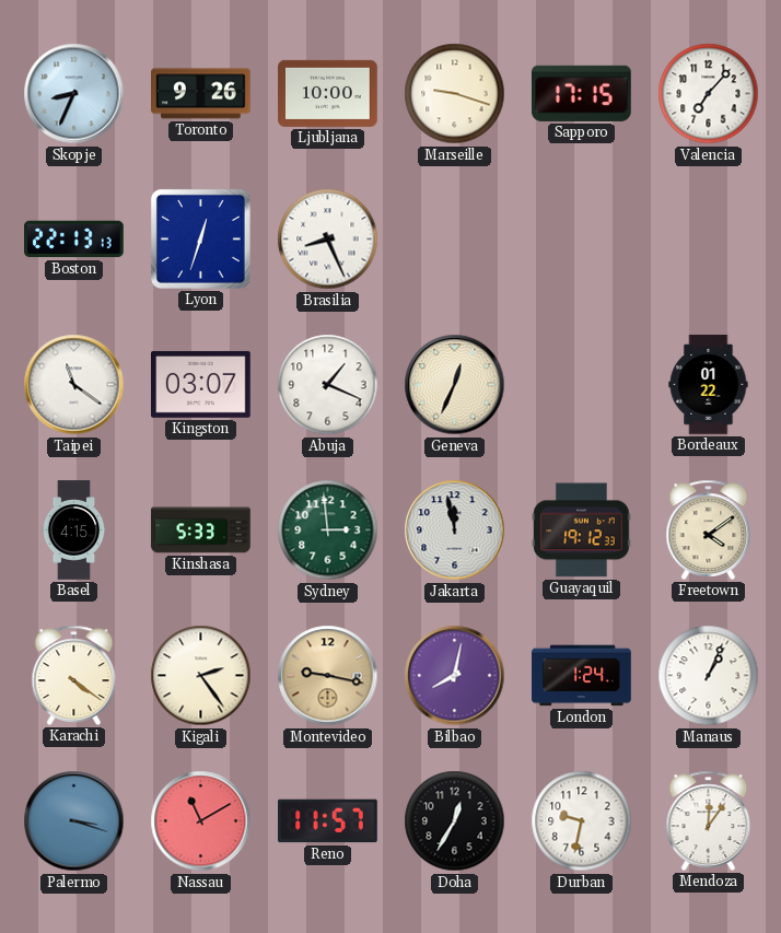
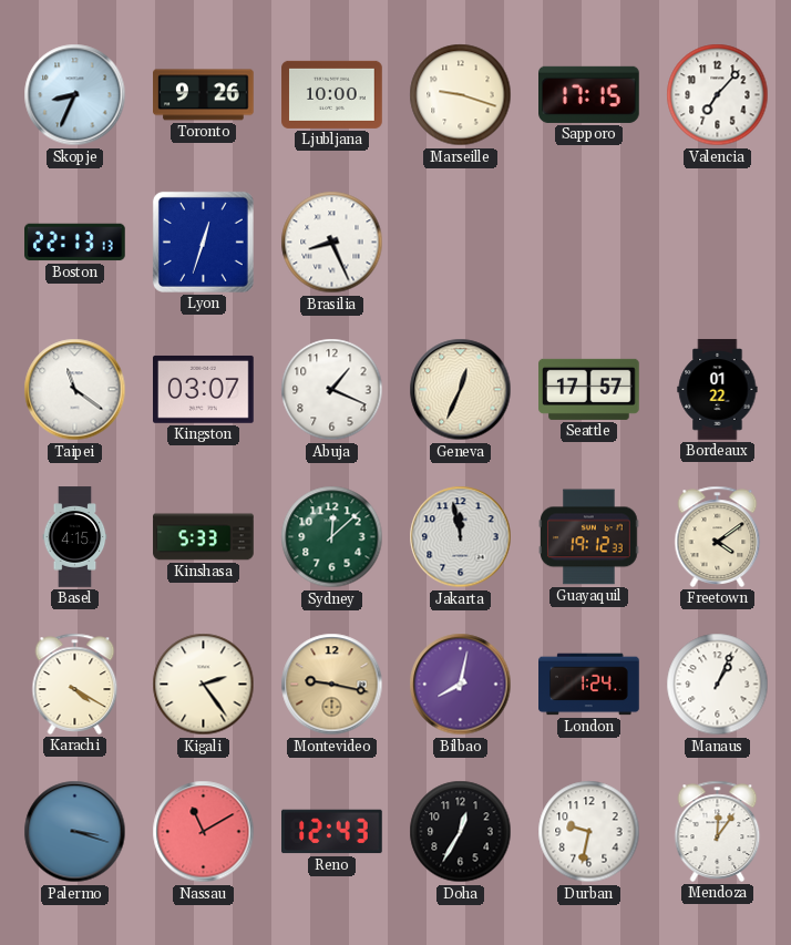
Seattle: none -> 17:57 (589, 389)
Sydney: 2:59 -> 12:08 (332, 537)
Karachi: 4:21 -> 4:20 (75, 684)
Reno: 11:57 -> 12:43 (332, 832)
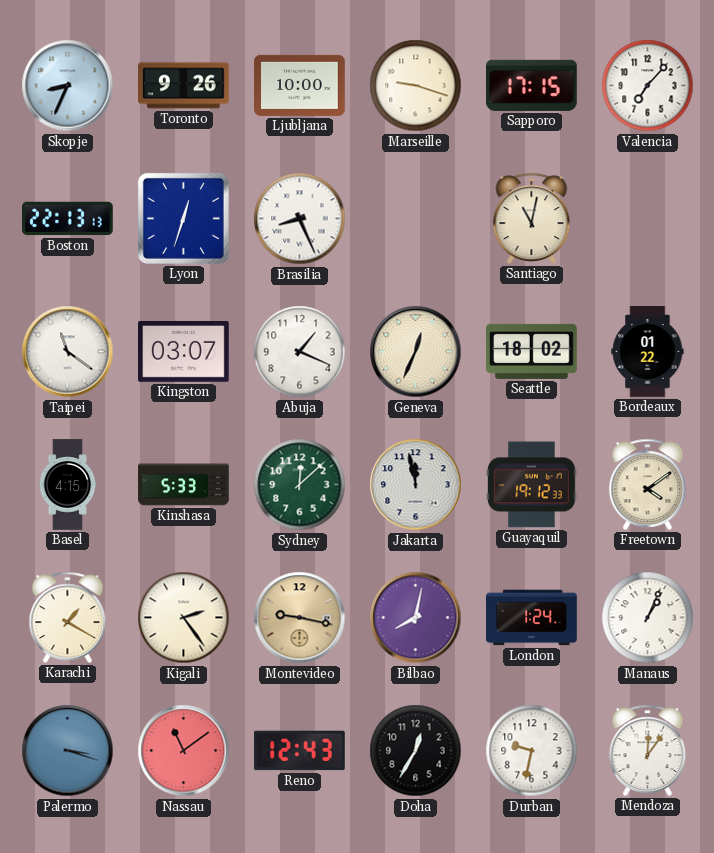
Santiago: none -> 11:02 (532, 218)
Seattle: 17:57 -> 18:02 (532, 351)
Karachi: 4:20 -> 1:20 (68, 617)
Nassau: 11:10 -> 11:09 (184, 751)
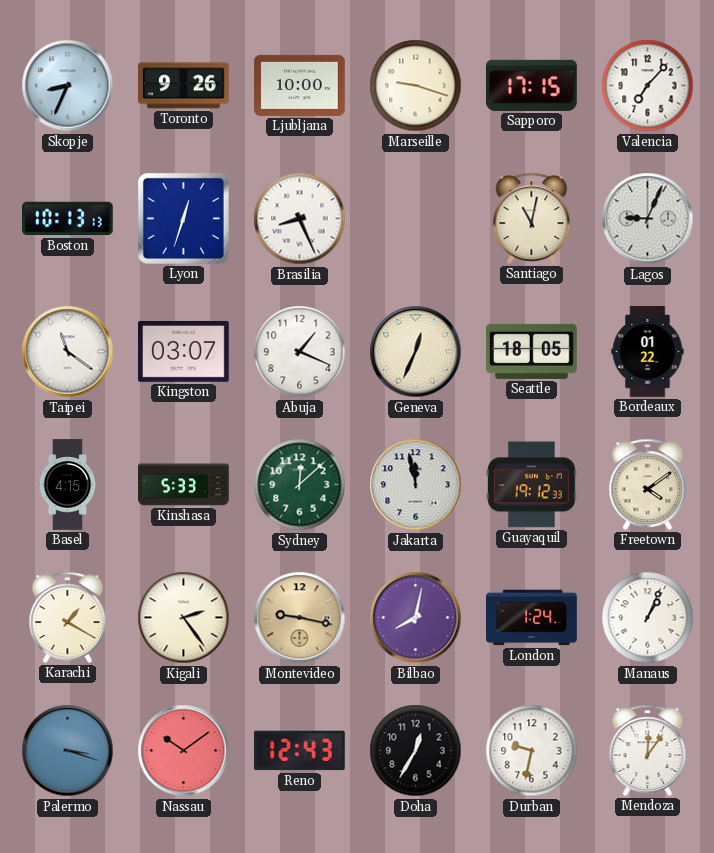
Boston: 22:13 -> 10:13 (68, 219)
Lagos: none -> 9:04 (648, 219)
Seattle: 18:02 -> 18:05 (532, 351)
Nassau: 11:09 -> 10:09 (184, 751)
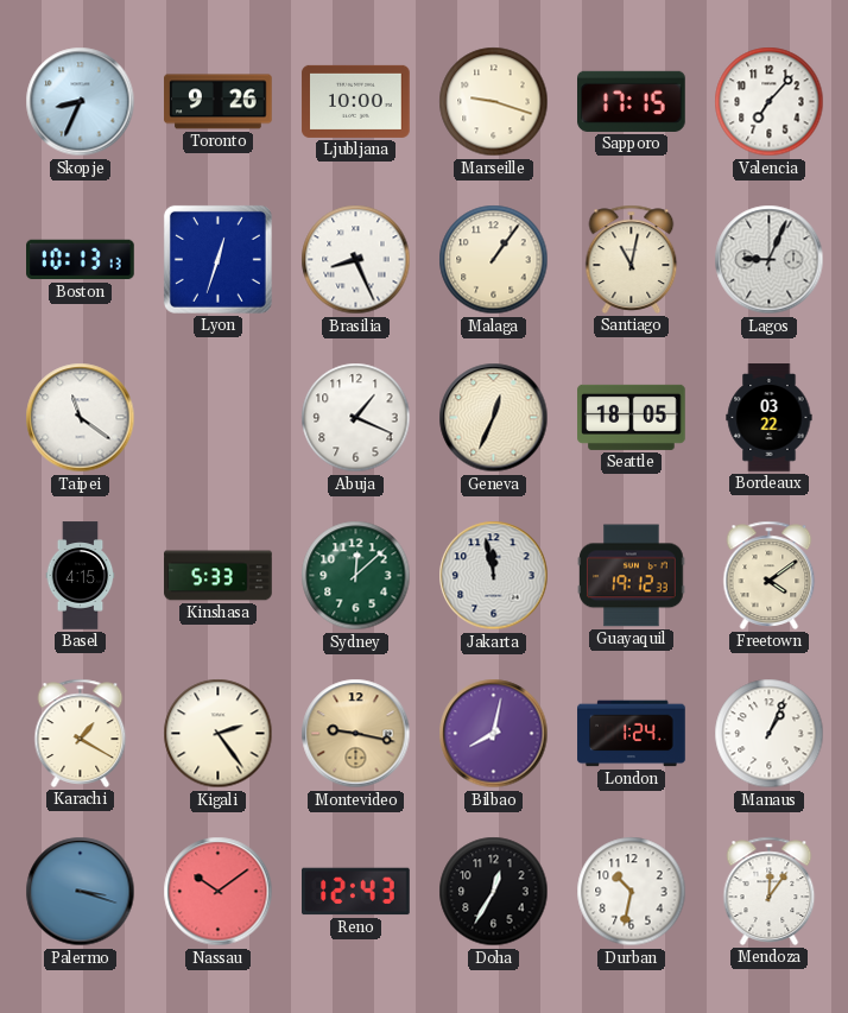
Malaga: none -> 1:06 (494, 260)
Kingston: 03:07 -> none (184, 351)
Bordeaux: 01:22 -> 03:22 (770, 418)
Durban: 9:32 -> 10:32 (632, 892)
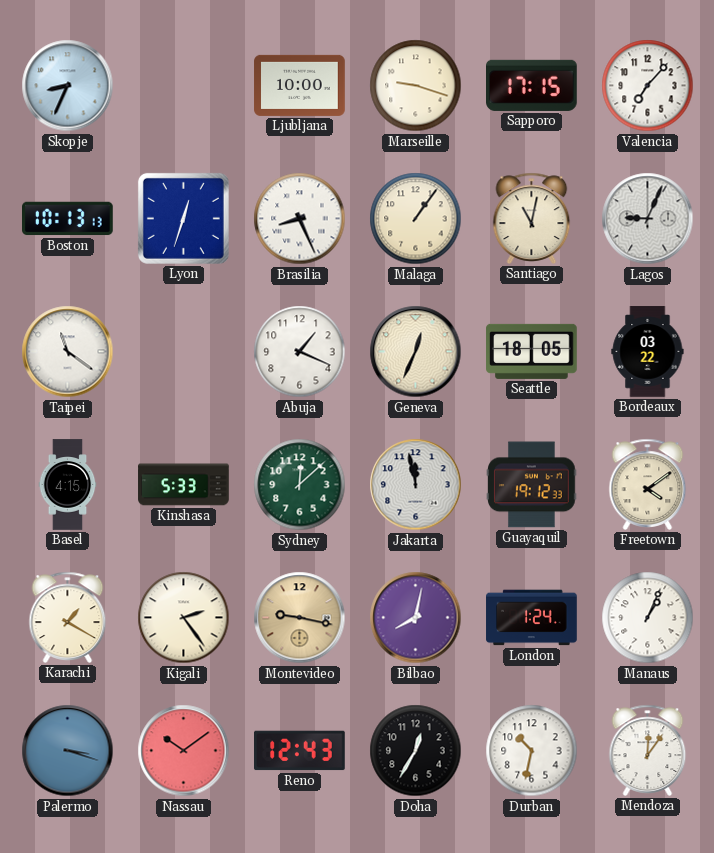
Toronto: 9:26 -> none (219, 102)
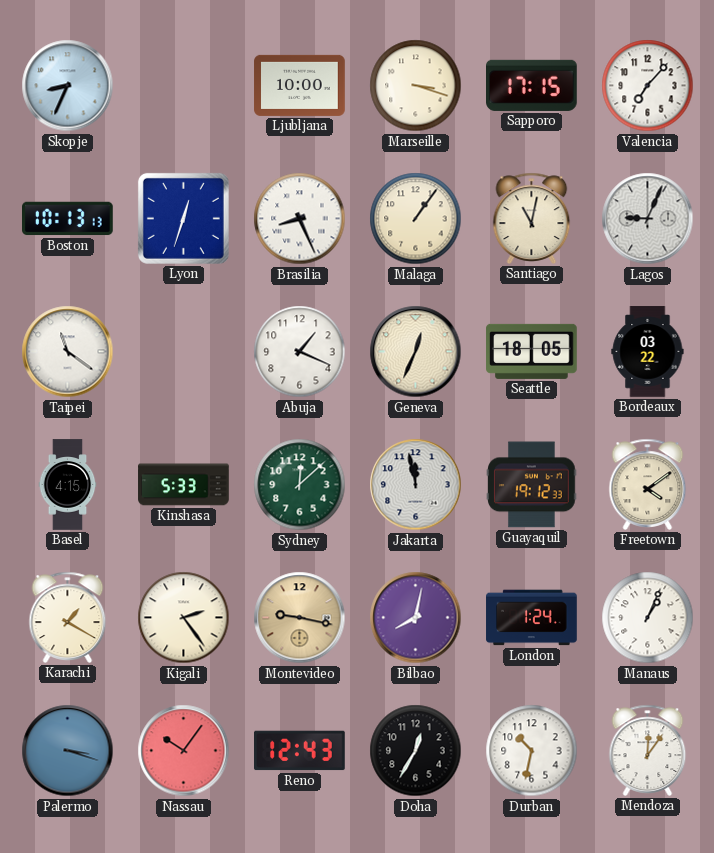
Marseille: 9:18 -> 3:18 (416, 86)
Nassau: 10:09 -> 10:06 (184, 751)
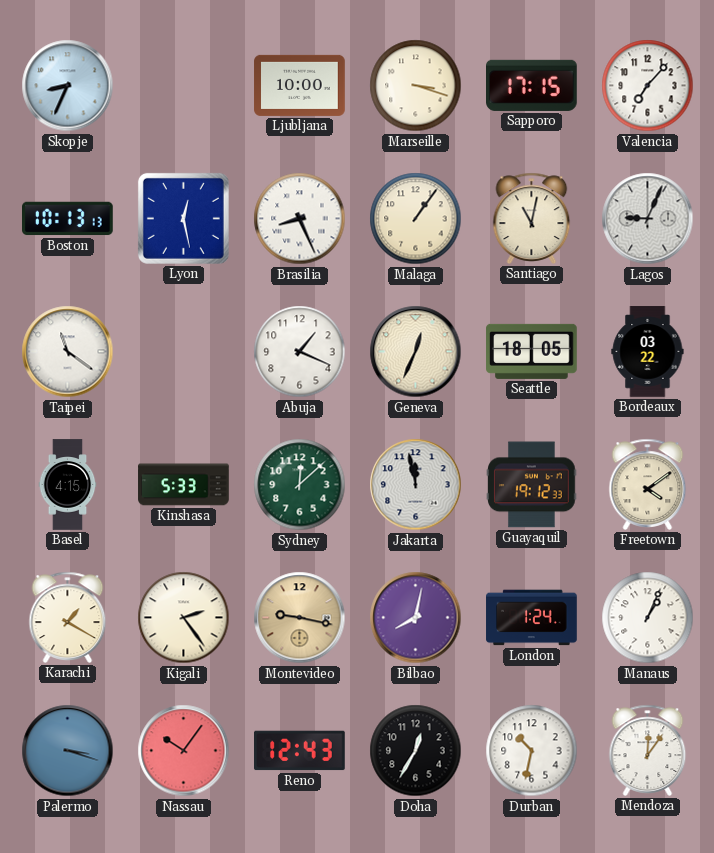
Lyon: 12:33 -> 12:28 (183, 218)
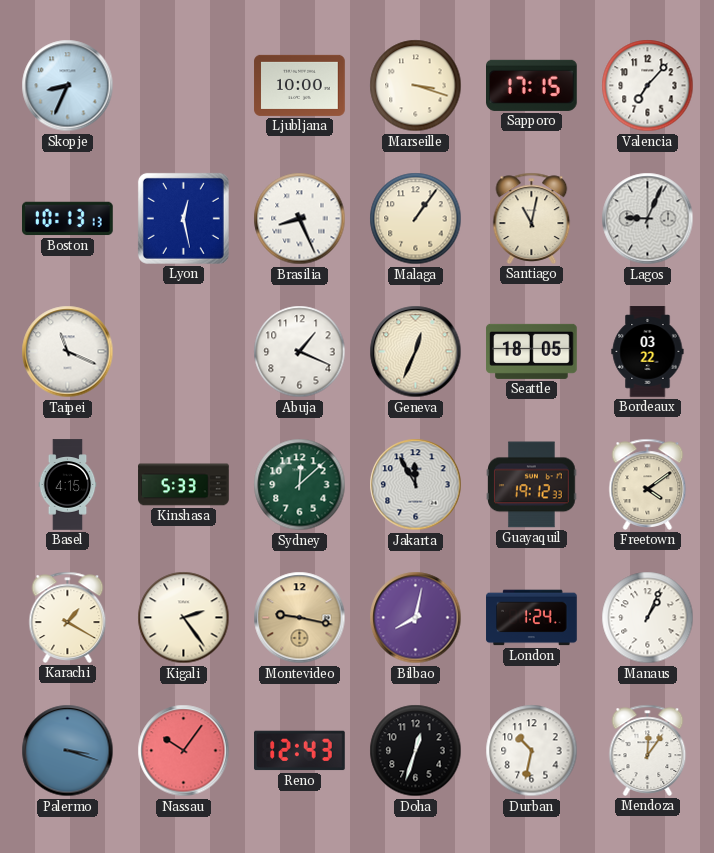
Taipei: 11:21 -> 11:19 (68, 352)
Jakarta: 11:58 -> 11:55 (416, 485)
Doha: 12:35 -> 12:33 (416, 751)
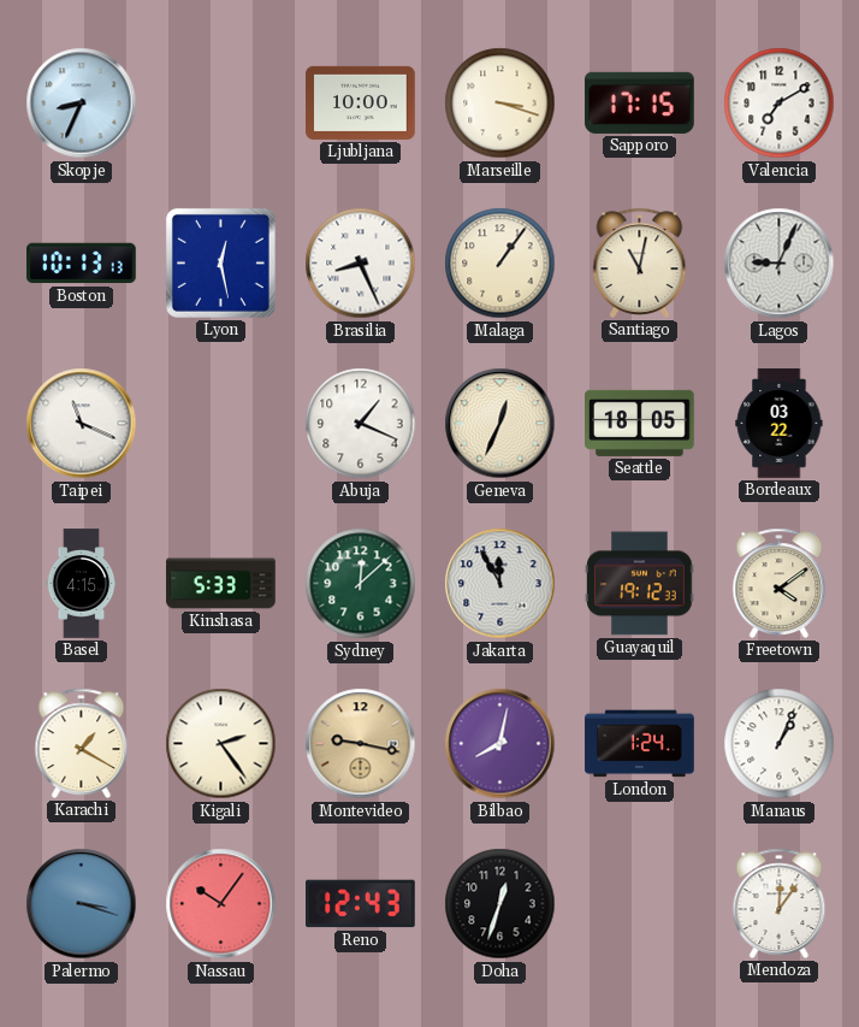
Valencia: 7:07 -> 7:10 (780, 104)
Durban: 10:32 -> none (532, 751)
